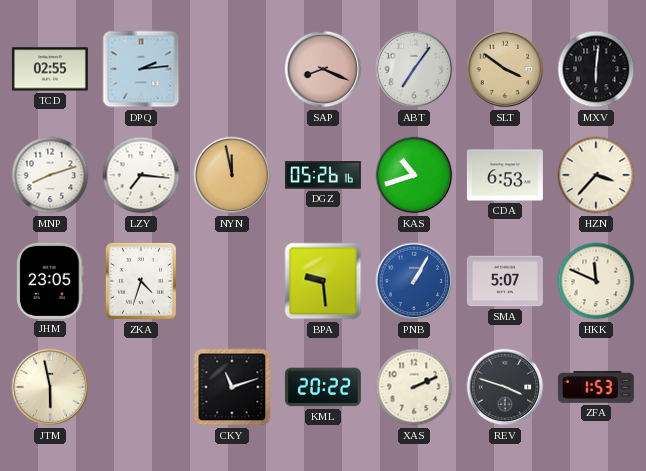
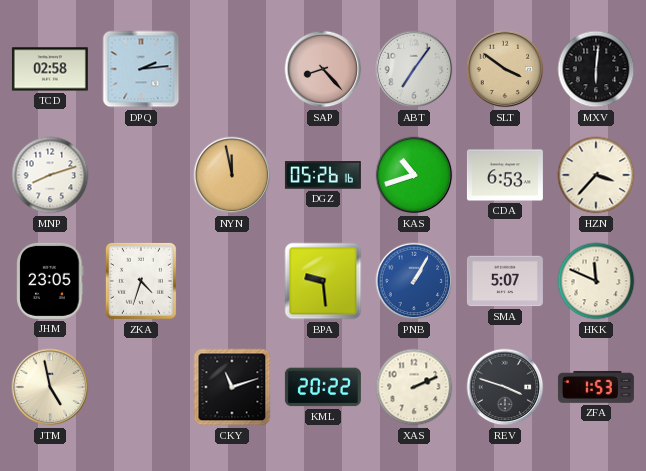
TCD: 02:55 -> 02:58 (50, 69)
SAP: 8:19 -> 8:23 (323, 69)
LZY: 7:16 -> none (141, 175)
JTM: 5:58 -> 4:58 (50, 387)
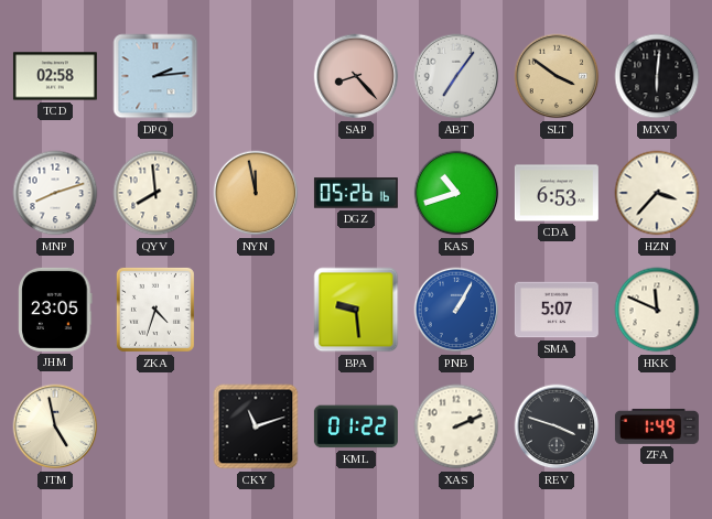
QYV: none -> 7:59 (155, 193)
KML: 20:22 -> 01:22 (356, 426)
ZFA: 1:53 -> 1:49 (657, 426)
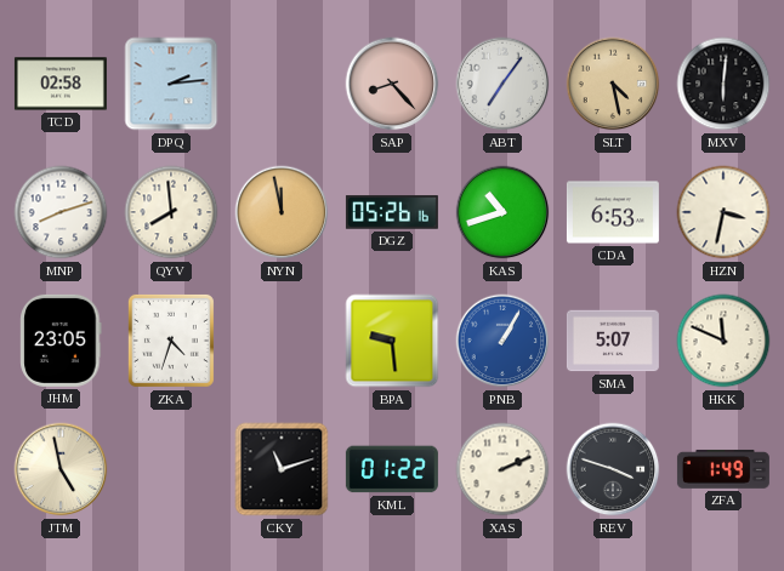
SLT: 3:51 -> 4:28 (613, 84)
HZN: 3:37 -> 3:32 (723, 212)
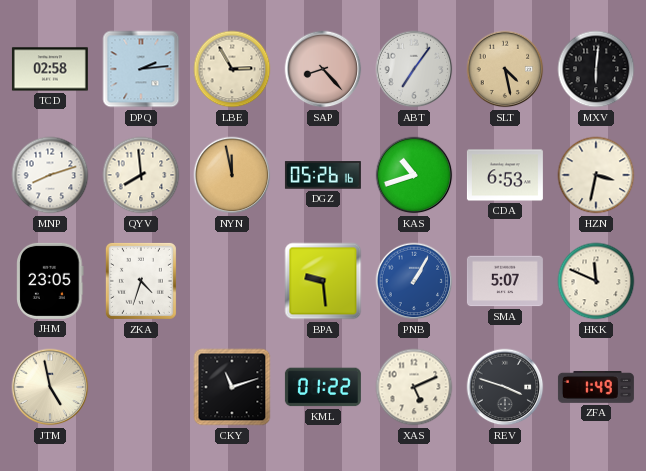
LBE: none -> 2:55 (232, 69)
XAS: 2:11 -> 5:11 (414, 387)
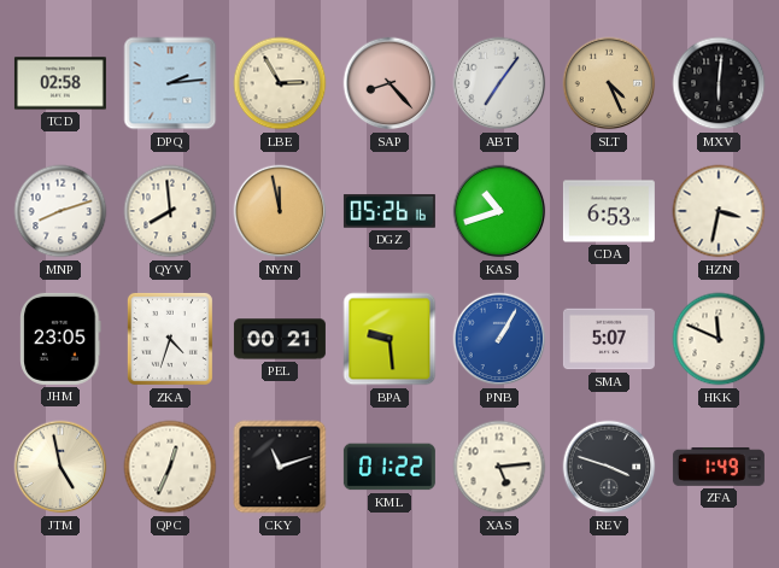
SLT: 4:28 -> 4:26 (609, 83)
PEL: none -> 00:21 (280, 339)
QPC: none -> 12:34 (170, 467)
XAS: 5:11 -> 5:14 (499, 467)
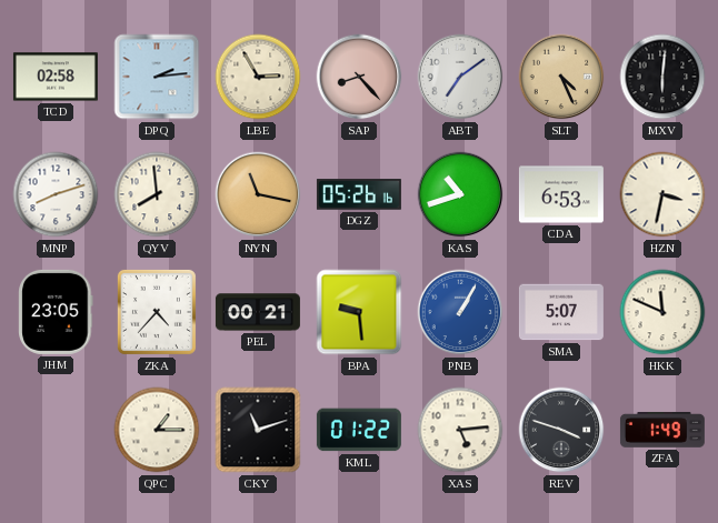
ABT: 7:06 -> 7:09 (460, 77)
NYN: 11:58 -> 11:17 (258, 194)
ZKA: 4:33 -> 4:37 (157, 312)
JTM: 4:58 -> none (60, 467)
QPC: 12:34 -> 1:15 (157, 430)
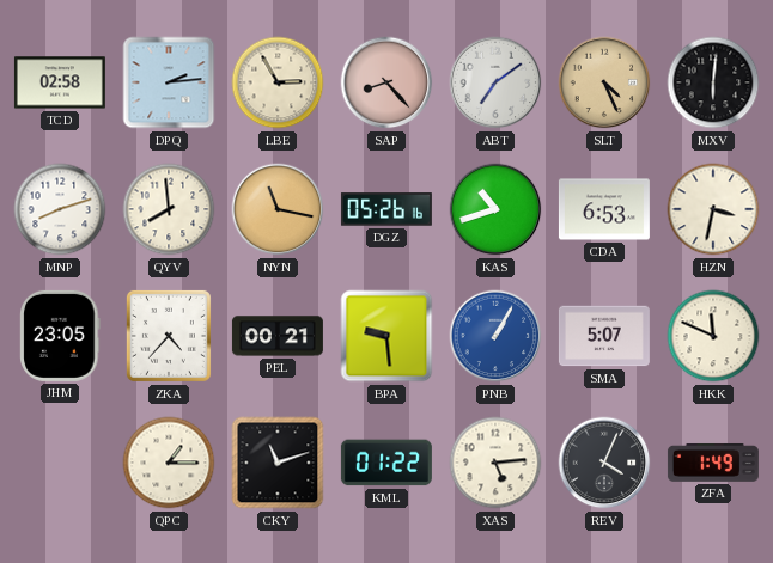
REV: 3:48 -> 4:04 (604, 463)
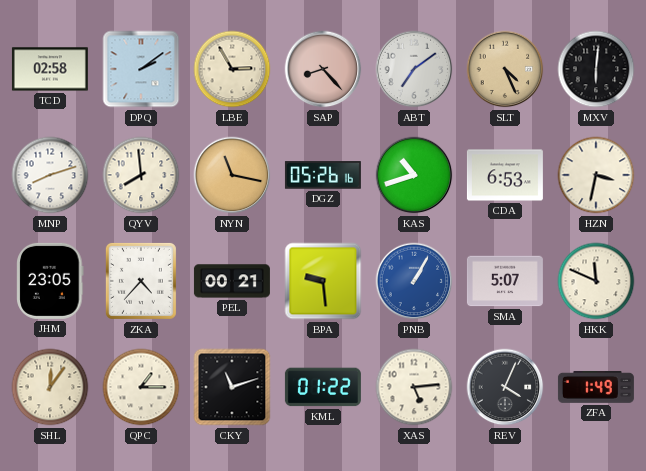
DPQ: 2:14 -> 2:09 (141, 69)
SHL: none -> 12:06 (50, 387)
